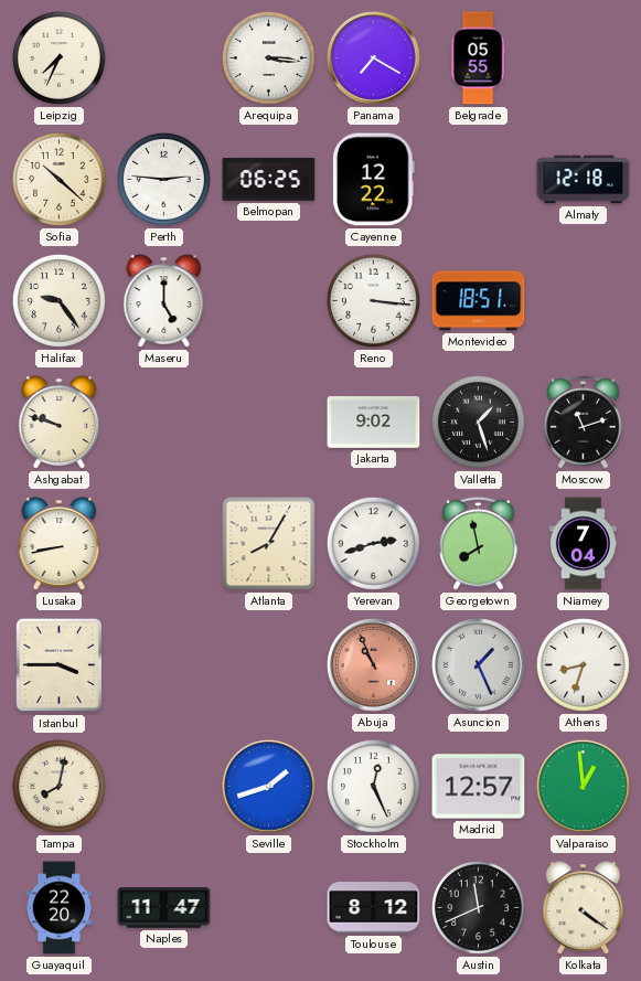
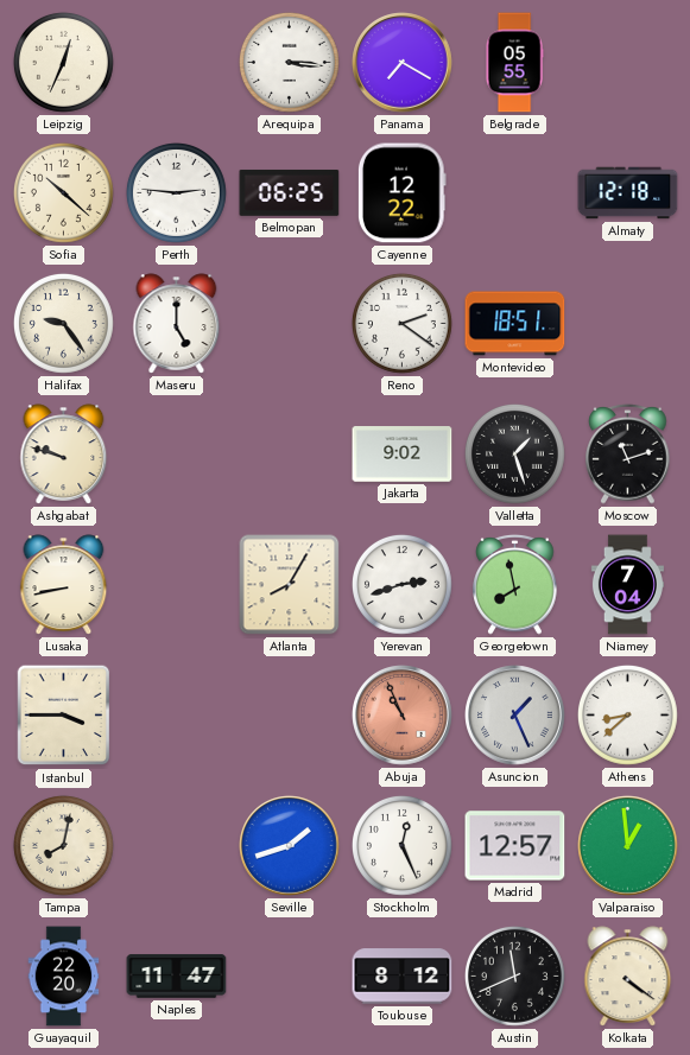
Leipzig: 7:34 -> 12:34 (63, 62)
Reno: 3:16 -> 2:21 (401, 323)
Athens: 8:33 -> 8:38 (627, 714)
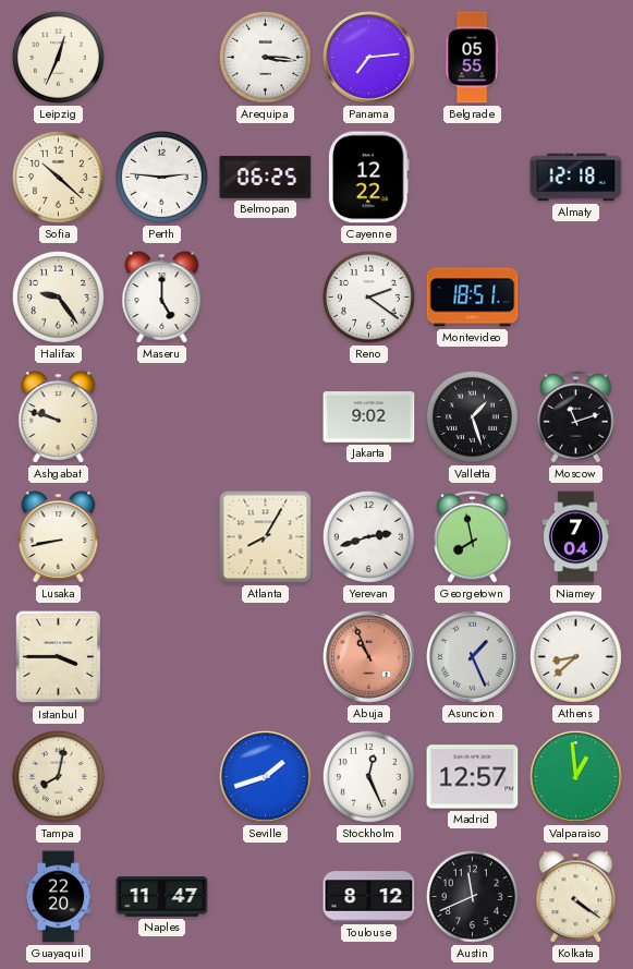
Panama: 7:20 -> 7:14 (369, 58)
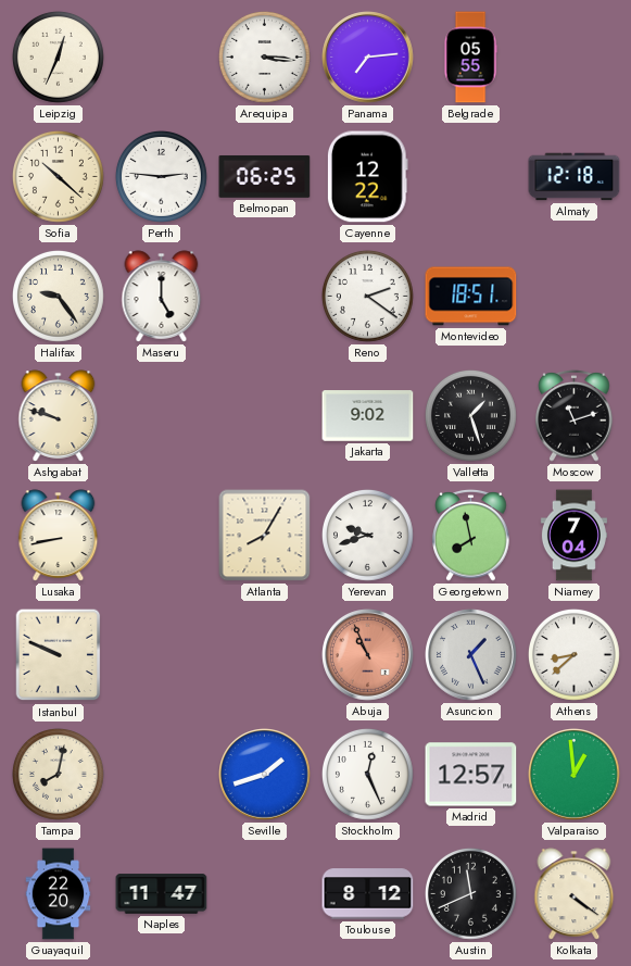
Yerevan: 2:42 -> 9:42 (367, 535)
Istanbul: 3:45 -> 9:49 (59, 655)
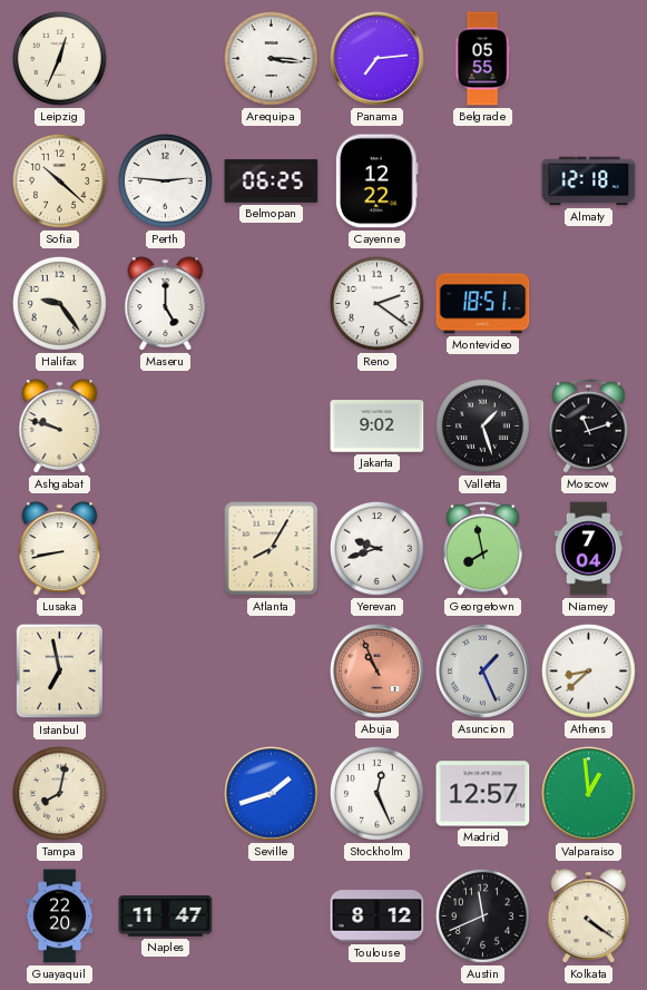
Istanbul: 9:49 -> 6:58 (60, 672)
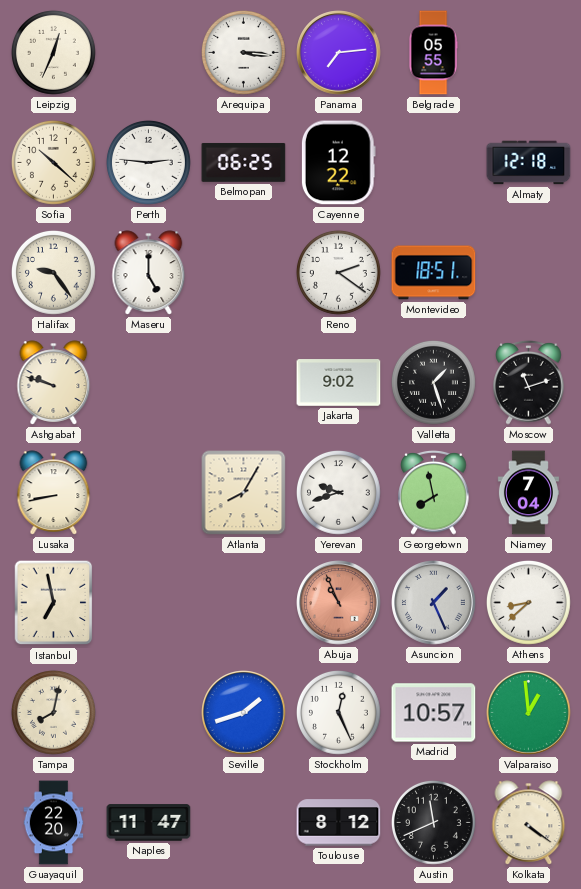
Madrid: 12:57 -> 10:57 (434, 713)
